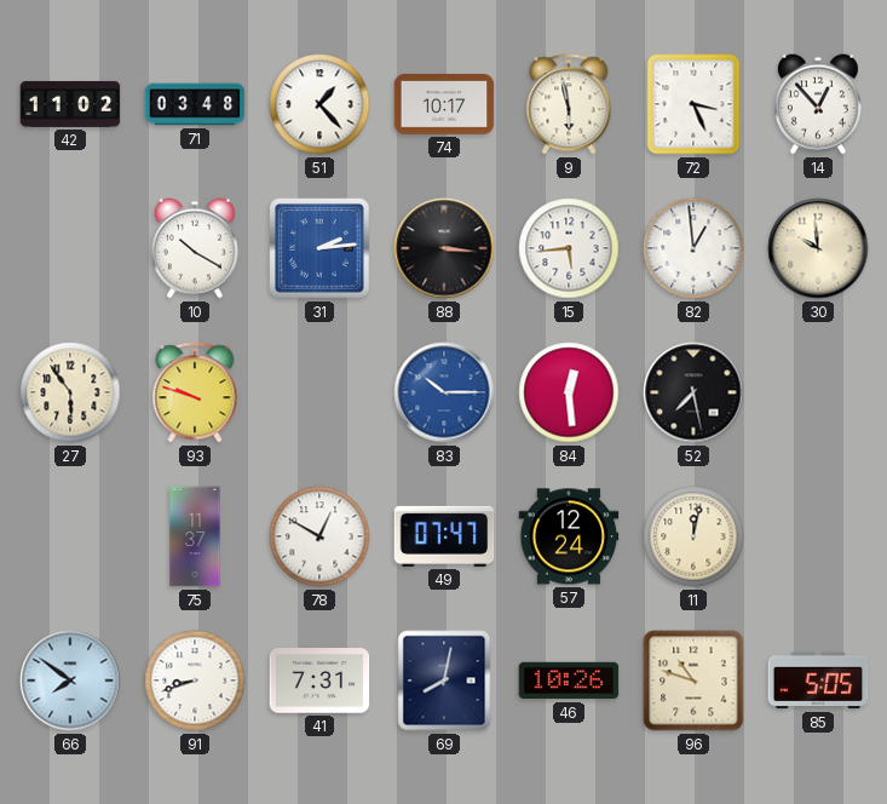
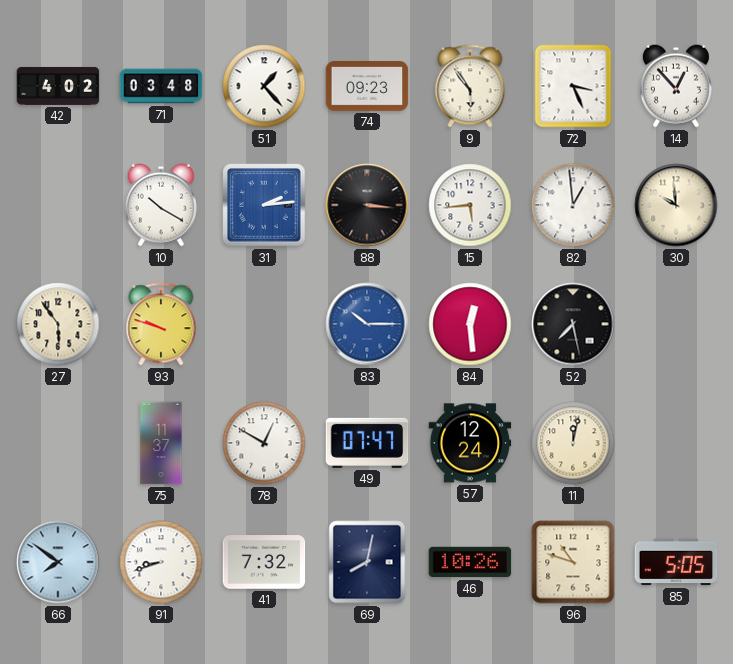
42: 11:02 -> 4:02 (58, 86)
74: 10:17 -> 09:23 (367, 87)
9: 5:58 -> 5:54 (470, 86)
41: 7:31 -> 7:32 (264, 562)
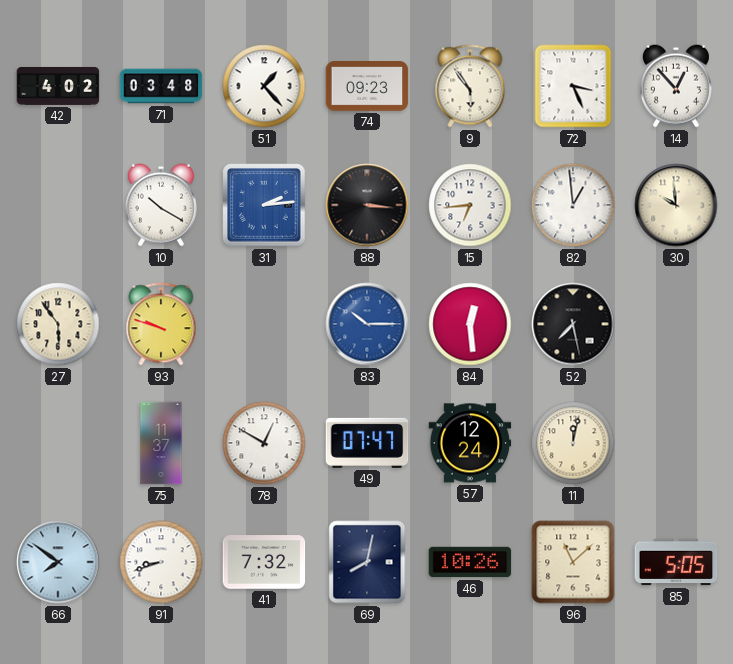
15: 5:44 -> 6:44 (470, 205)
96: 10:48 -> 11:08 (573, 562)
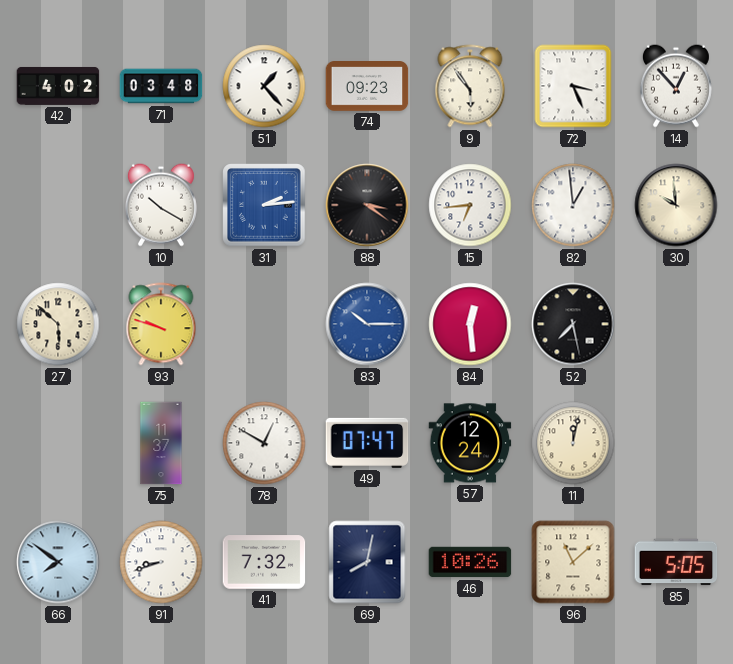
88: 3:16 -> 3:21 (367, 205)
27: 5:54 -> 5:52 (58, 324)
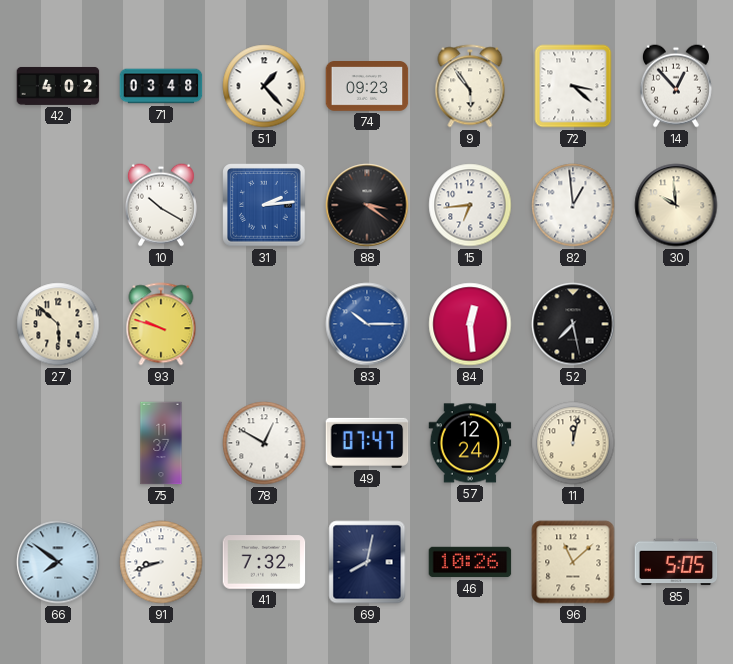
72: 3:26 -> 3:22 (573, 86)
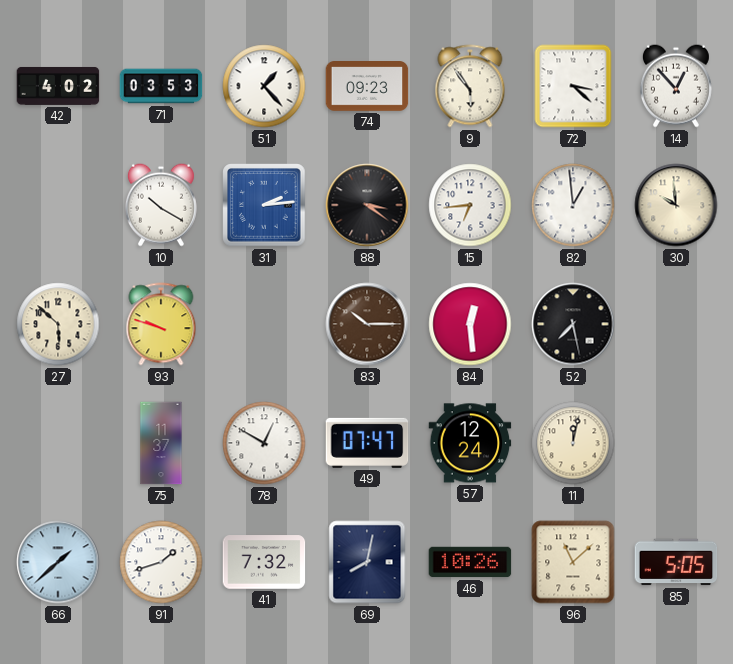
71: 03:48 -> 03:53 (161, 86)
83 dial: blue -> brown (367, 324)
66: 7:51 -> 1:38 (58, 562)
91: 8:42 -> 1:42 (161, 562)
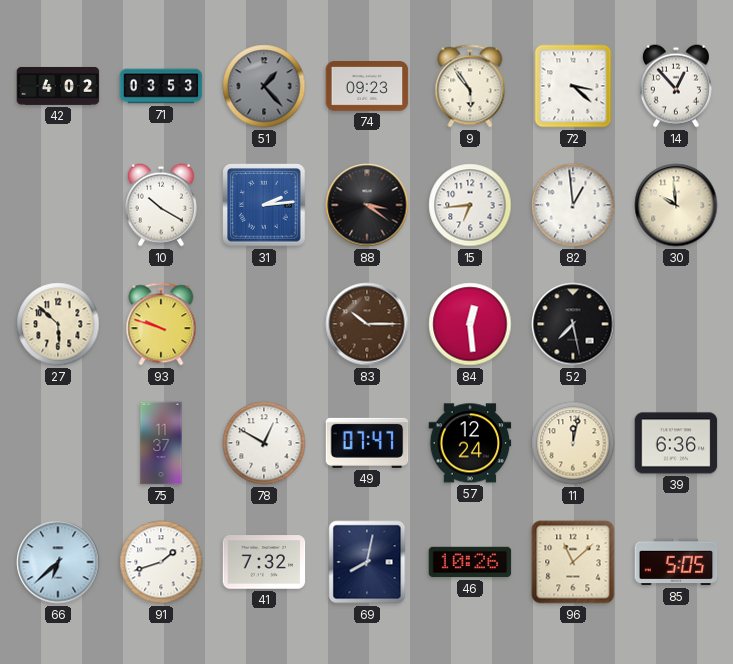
51 dial: white -> grey (264, 86)
39: none -> 6:36 (676, 443)
66: 1:38 -> 6:38 (58, 562)
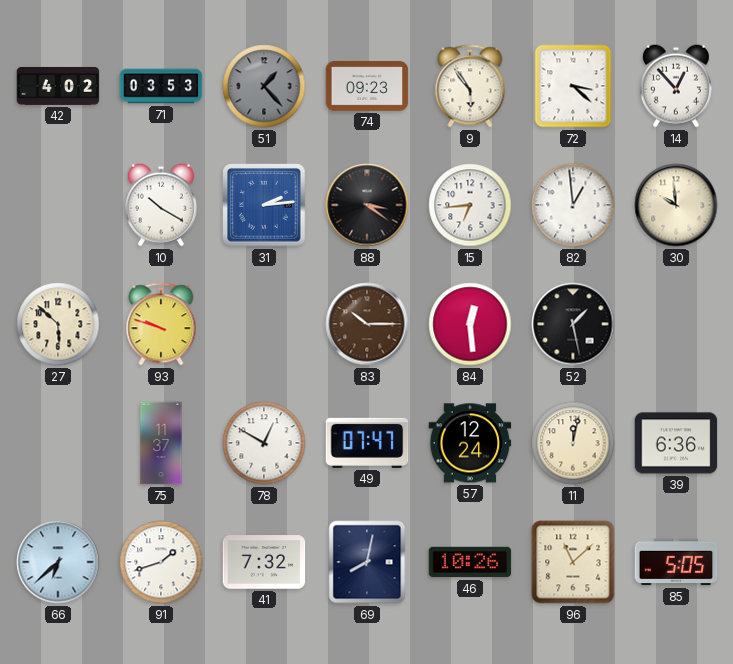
52: 7:28 -> 1:28 (573, 324)
